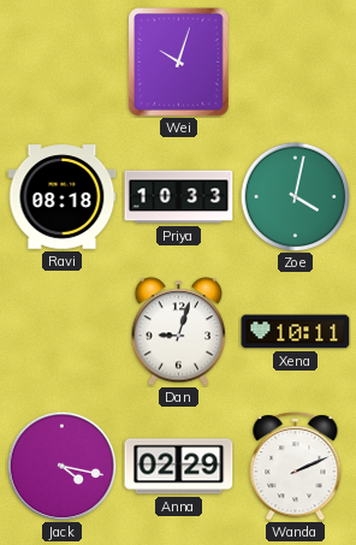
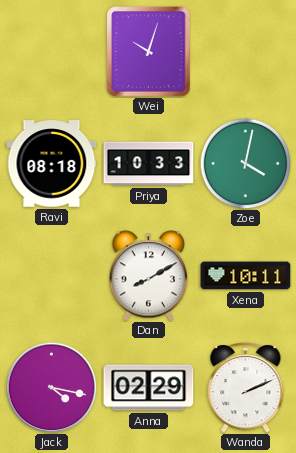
Dan: 9:03 -> 8:10 (149, 276)
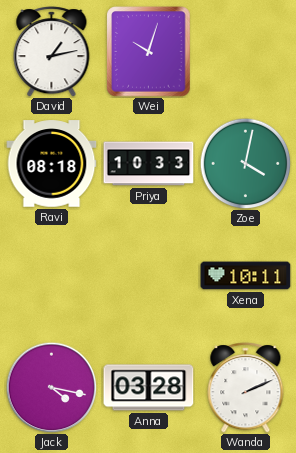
David: none -> 1:13 (52, 52)
Dan: 8:10 -> none (149, 276)
Anna: 02:29 -> 03:28 (149, 388)
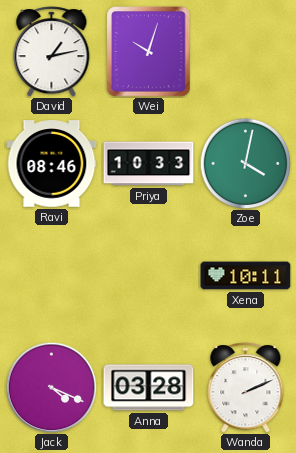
Ravi: 08:18 -> 08:46 (52, 164)
Jack: 4:17 -> 4:19 (51, 387)
